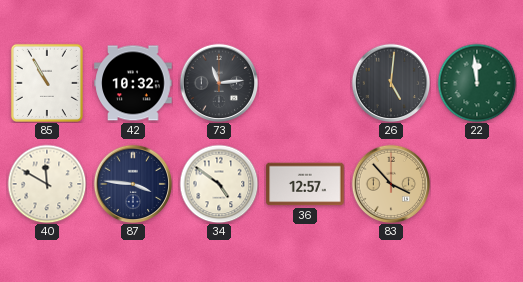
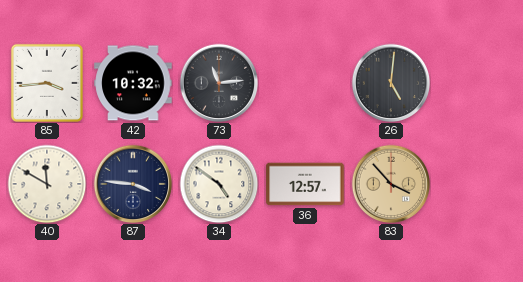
85: 10:55 -> 3:44 (47, 83)
22: 11:59 -> none (477, 83)
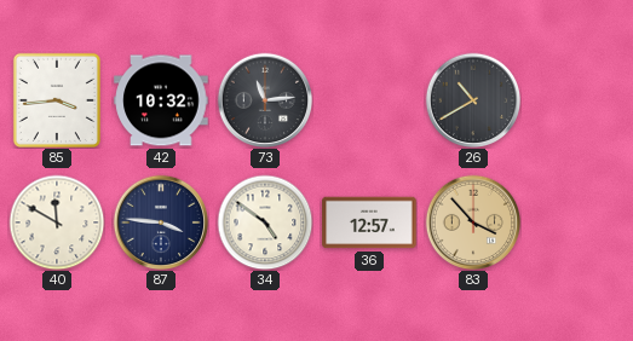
26: 5:01 -> 10:40 (473, 100)
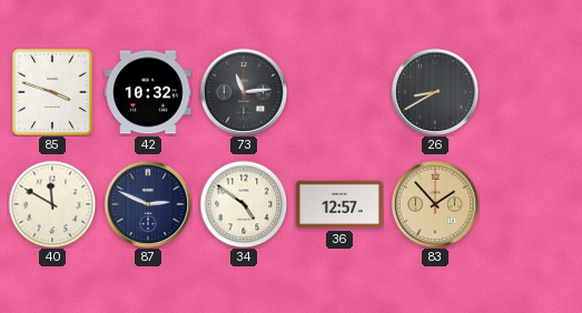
85: 3:44 -> 3:48 (52, 92)
26: 10:40 -> 8:40 (435, 92)
87: 3:46 -> 2:49 (148, 204)
83: 3:53 -> 1:53 (435, 204)
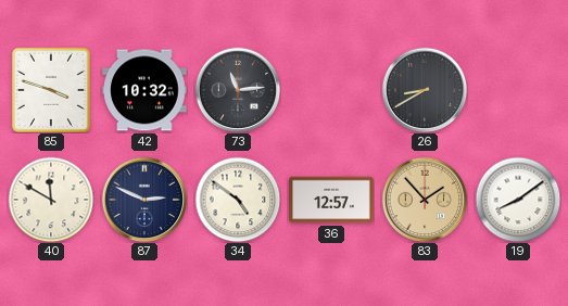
19: none -> 8:09 (518, 200)
